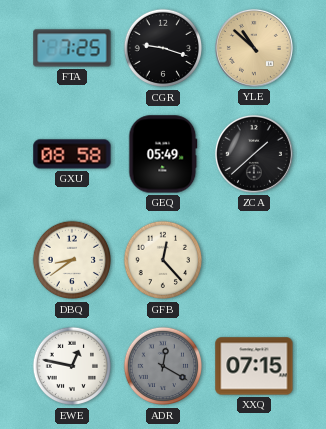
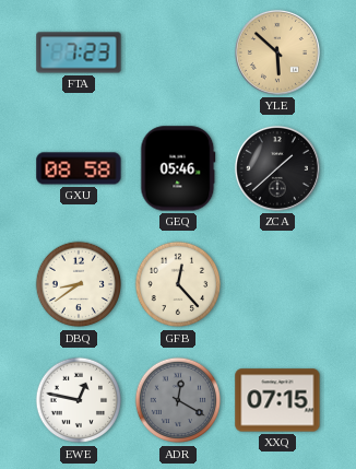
FTA: 7:25 -> 7:23 (79, 52)
CGR: 9:18 -> none (163, 48)
YLE: 10:52 -> 5:52 (277, 52)
GEQ: 05:49 -> 05:46 (178, 168)
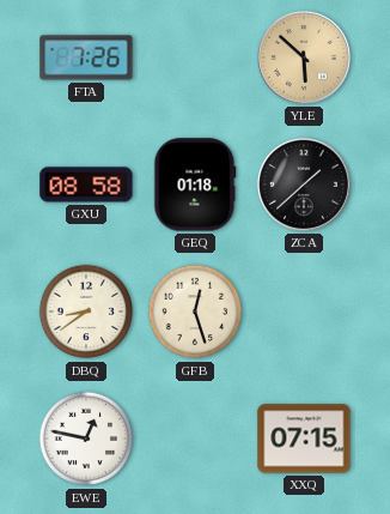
FTA: 7:23 -> 7:26 (86, 58)
GEQ: 05:46 -> 01:18 (195, 185)
GFB: 12:23 -> 12:27 (195, 312)
ADR: 12:20 -> none (178, 400)
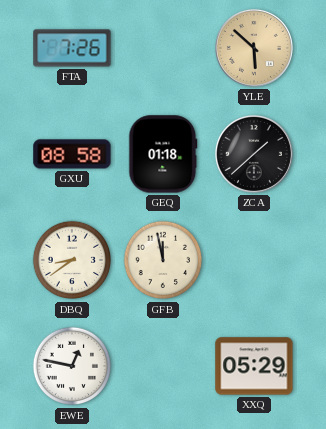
GFB: 12:27 -> 11:58 (163, 260)
XXQ: 07:15 -> 05:29 (254, 366)
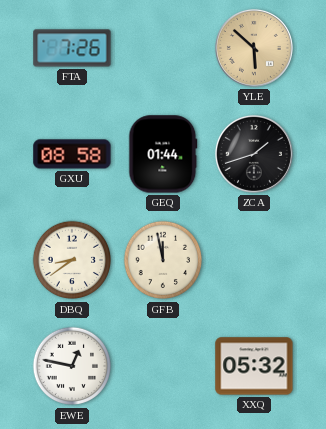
GEQ: 01:18 -> 01:44 (163, 154)
ZCA: 1:38 -> 1:42 (254, 154)
XXQ: 05:29 -> 05:32 (254, 366)
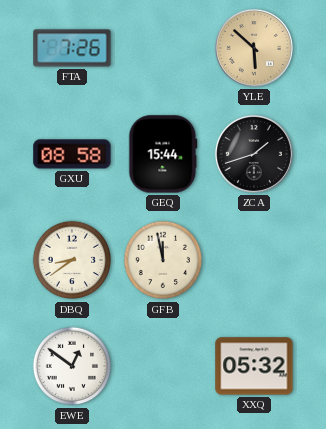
GEQ: 01:44 -> 15:44 (163, 154)
EWE: 12:47 -> 12:51 (72, 366)
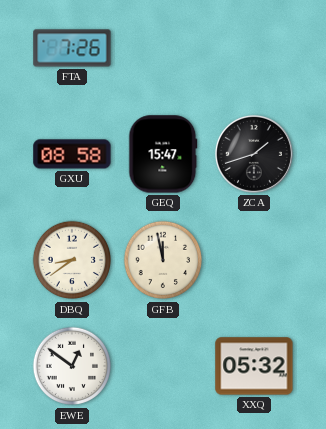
YLE: 5:52 -> none (254, 48)
GEQ: 15:44 -> 15:47 (163, 154)
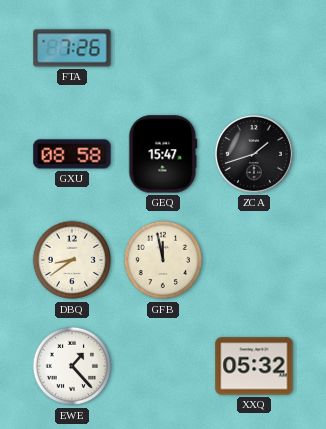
EWE: 12:51 -> 1:23 (72, 366)
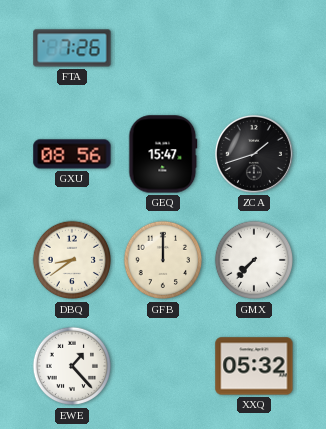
GXU: 08:58 -> 08:56 (72, 154)
GFB: 11:58 -> 12:00 (163, 260)
GMX: none -> 7:37 (254, 260)
